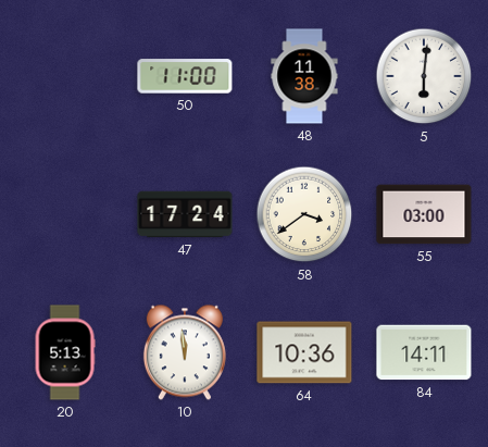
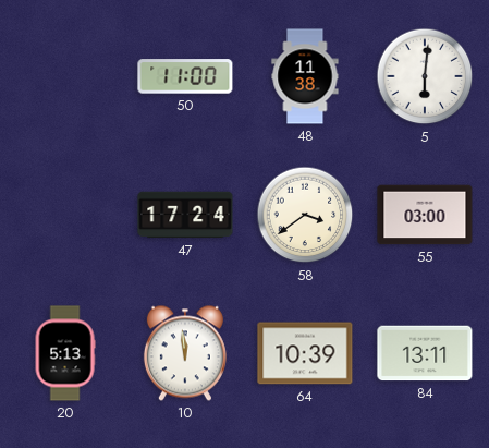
64: 10:36 -> 10:39 (305, 353)
84: 14:11 -> 13:11 (425, 353)
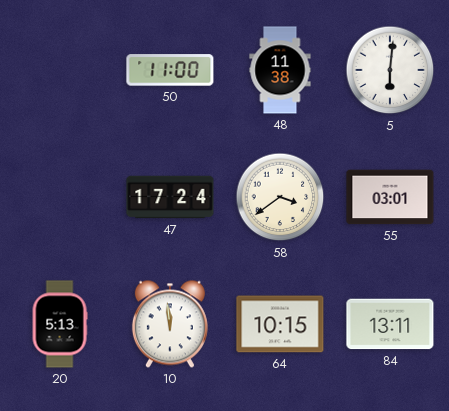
55: 03:00 -> 03:01 (390, 197)
64: 10:39 -> 10:15 (280, 324)
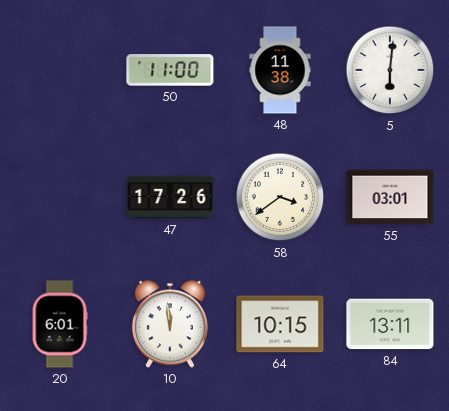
47: 17:24 -> 17:26 (170, 197)
20: 5:13 -> 6:01 (60, 324)
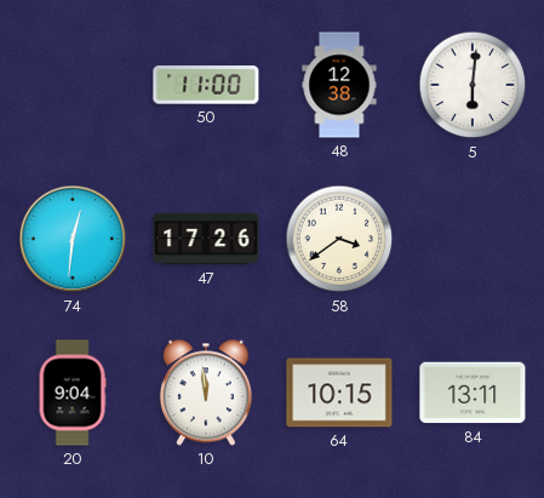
48: 11:38 -> 12:38 (339, 85)
74: none -> 12:31 (73, 239)
55: 03:01 -> none (390, 197)
20: 6:01 -> 9:04 (73, 393)
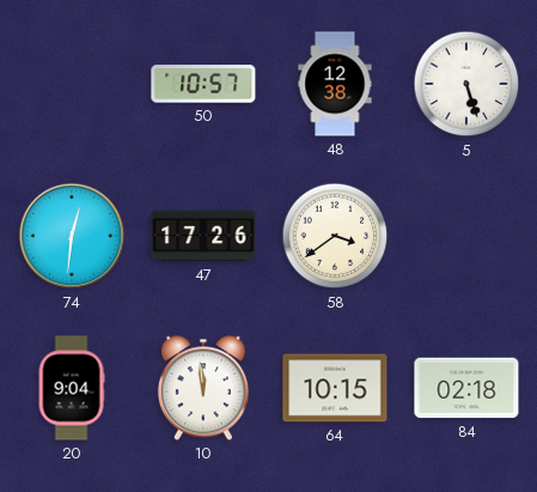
50: 11:00 -> 10:57 (203, 84)
5: 6:01 -> 5:27 (466, 84)
84: 13:11 -> 02:18 (466, 388)
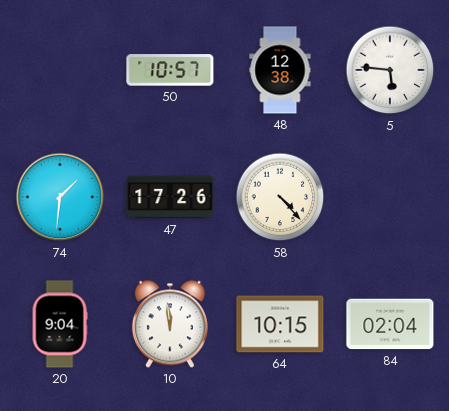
5: 5:27 -> 5:46 (390, 70)
74: 12:31 -> 1:31 (60, 197)
58: 3:39 -> 4:23 (280, 197)
84: 02:18 -> 02:04 (390, 324)
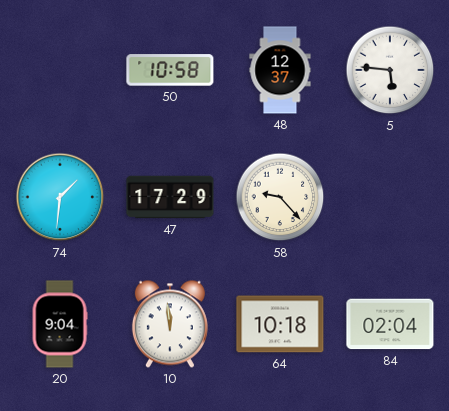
50: 10:57 -> 10:58 (170, 70)
48: 12:38 -> 12:37 (280, 70)
47: 17:26 -> 17:29 (170, 197)
58: 4:23 -> 9:23 (280, 197)
64: 10:15 -> 10:18 (280, 324)
